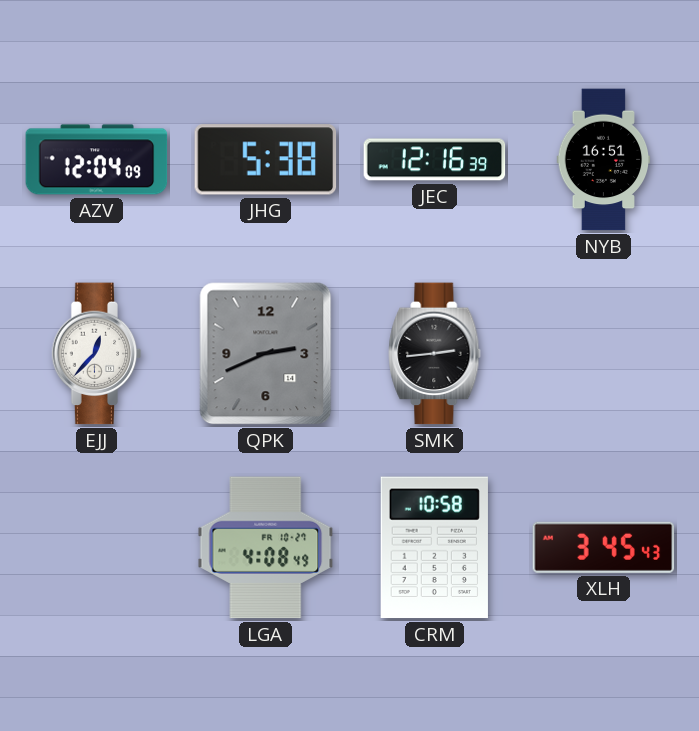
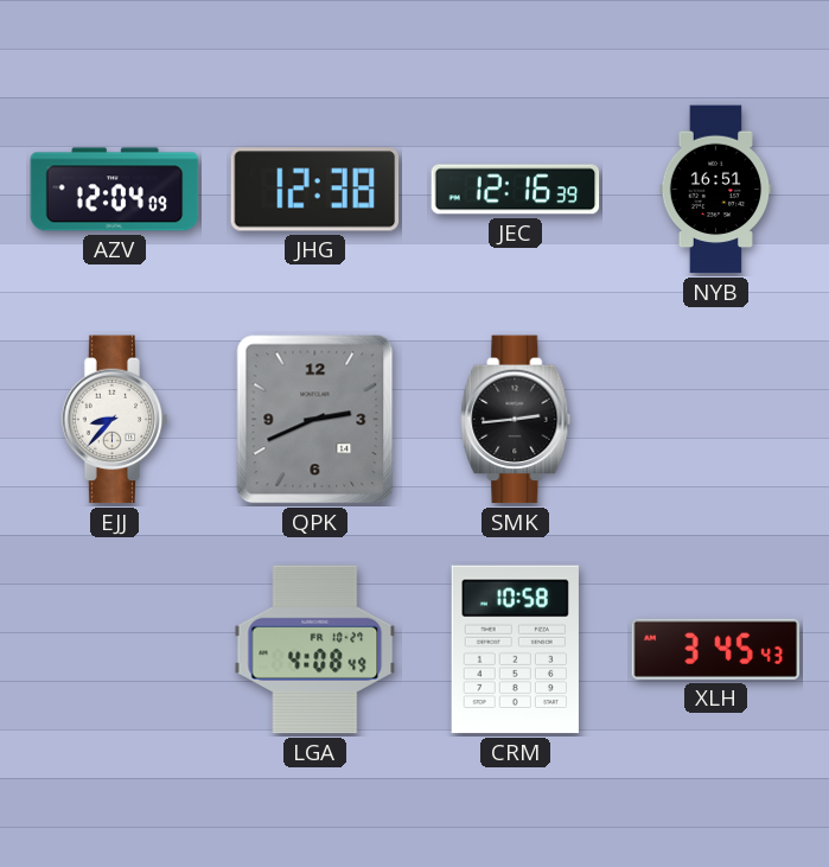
JHG: 5:38 -> 12:38 (315, 190)
EJJ: 12:37 -> 8:37 (115, 420)
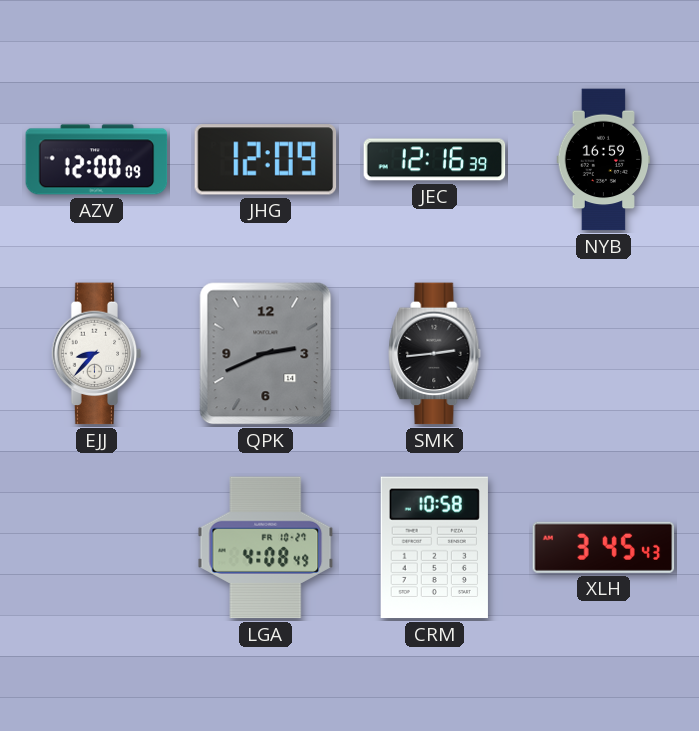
AZV: 12:04 -> 12:00 (97, 160)
JHG: 12:38 -> 12:09 (266, 160)
NYB: 16:51 -> 16:59 (604, 160)
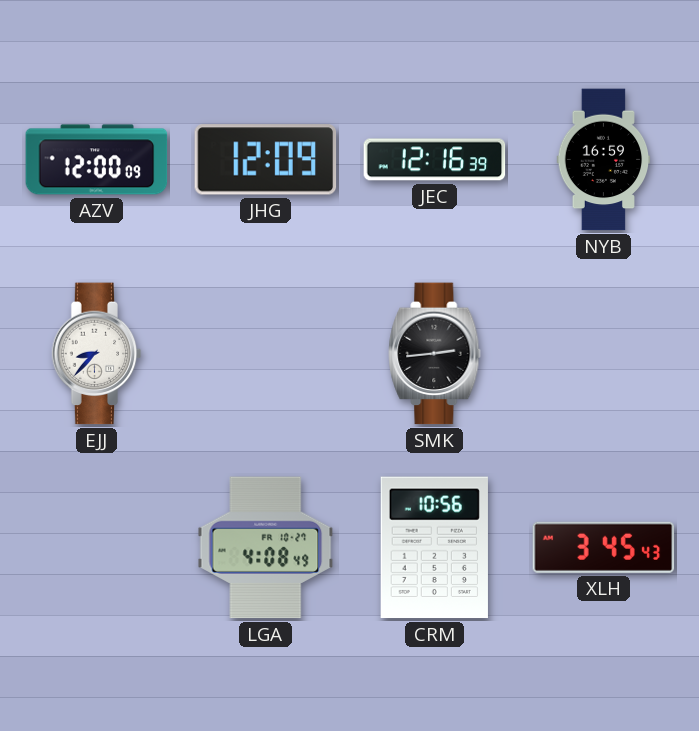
QPK: 2:41 -> none (266, 354)
CRM: 10:58 -> 10:56 (434, 548)
